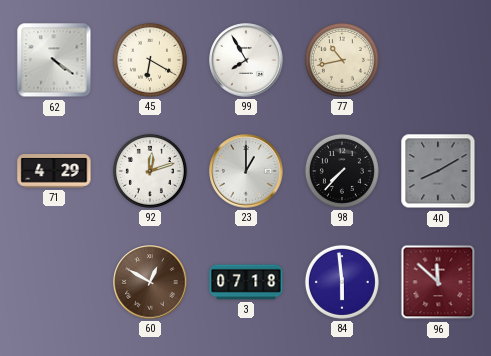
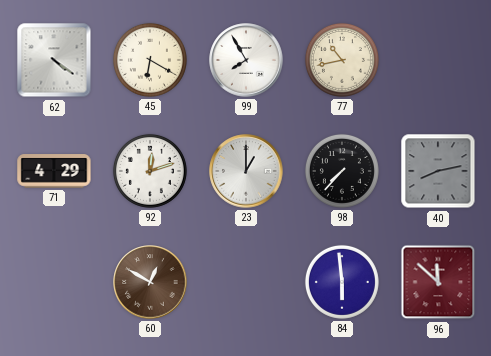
40: 8:10 -> 8:13 (438, 171)
3: 07:18 -> none (246, 282)
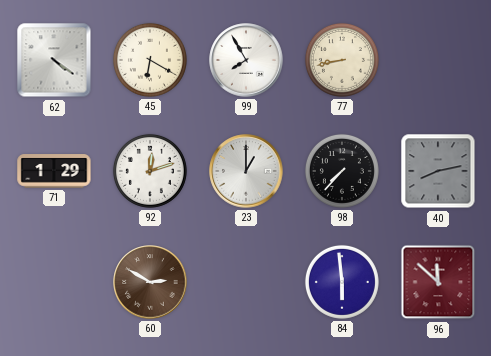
77: 10:43 -> 8:43 (342, 60)
71: 4:29 -> 1:29 (54, 171)
60: 12:50 -> 2:50 (150, 282)
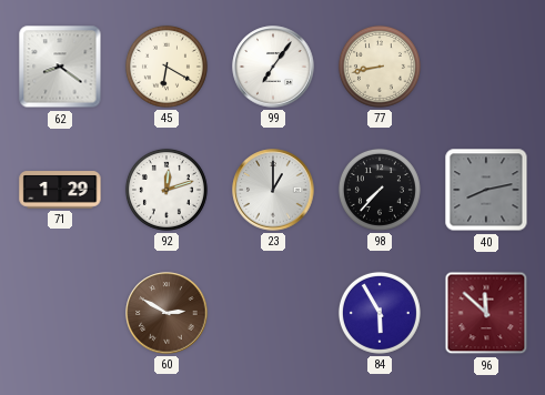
62: 4:21 -> 8:21 (60, 67)
99: 7:55 -> 7:06 (273, 67)
84: 5:59 -> 5:55 (380, 313)
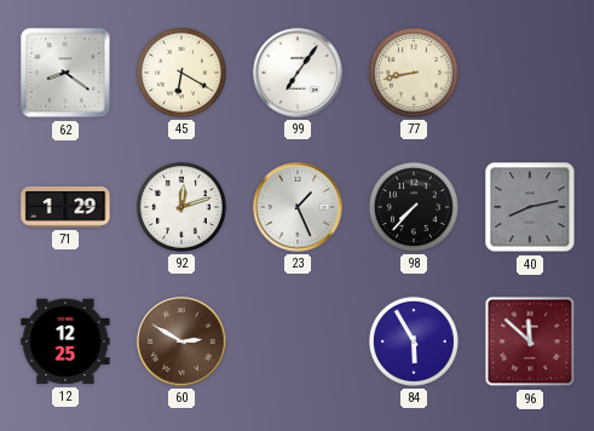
23: 1:00 -> 1:26 (298, 207)
12: none -> 12:25 (65, 341)
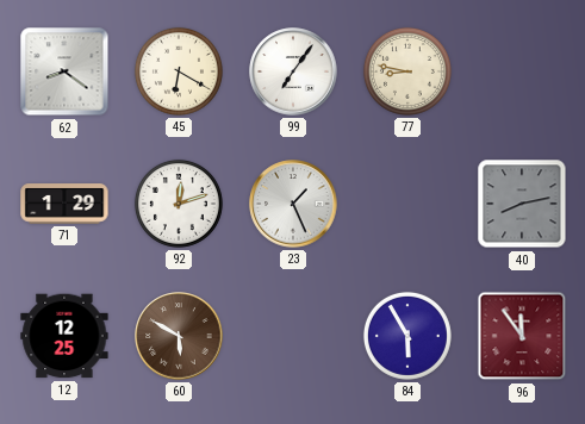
77: 8:43 -> 8:47 (407, 71)
98: 7:37 -> none (414, 207)
60: 2:50 -> 5:50 (179, 336)
96: 11:52 -> 11:54 (522, 336)
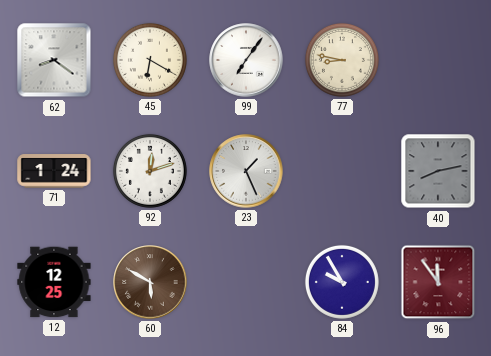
71: 1:29 -> 1:24 (54, 171)
84: 5:55 -> 9:55 (342, 282)
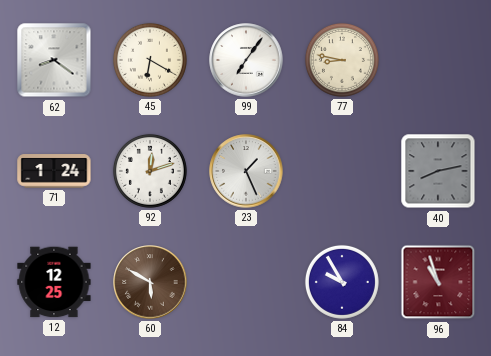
96: 11:54 -> 10:57 (438, 282)
